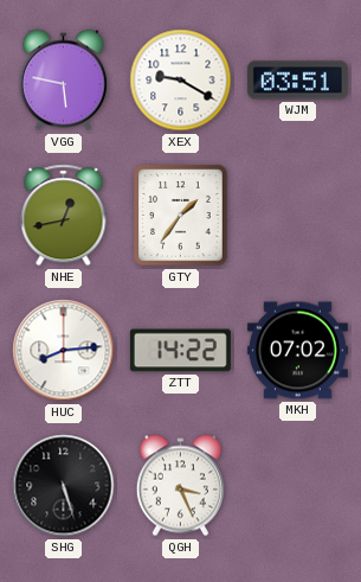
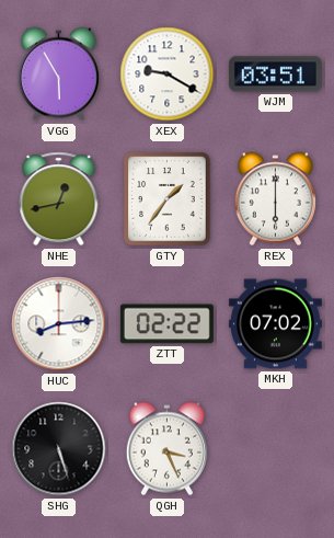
VGG: 5:47 -> 5:55 (58, 75)
REX: none -> 6:00 (275, 199)
ZTT: 14:22 -> 02:22 (166, 324)
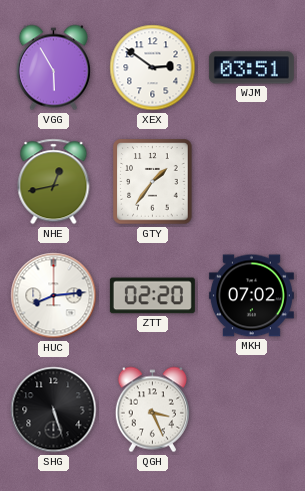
XEX: 9:20 -> 2:51 (153, 68)
REX: 6:00 -> none (275, 199)
ZTT: 02:22 -> 02:20 (152, 296)
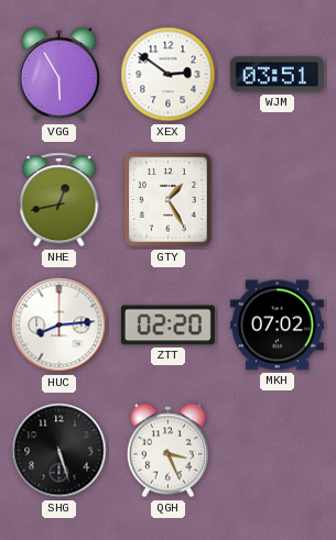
GTY: 1:36 -> 1:25 (169, 200)
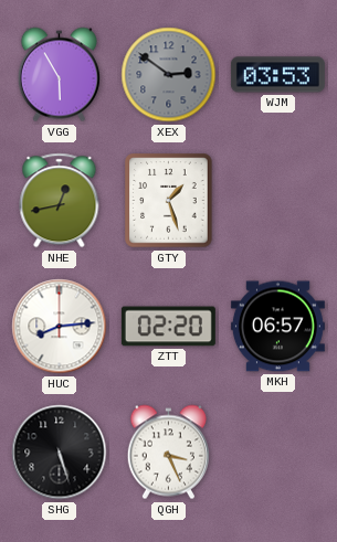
XEX dial: white -> grey (169, 75)
WJM: 03:51 -> 03:53 (277, 75)
GTY: 1:25 -> 1:27 (169, 201)
MKH: 07:02 -> 06:57 (277, 327)
